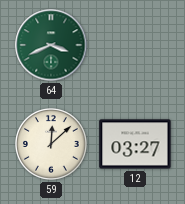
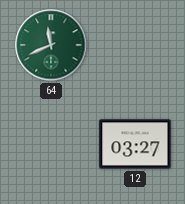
64: 3:41 -> 11:41 (51, 45)
59: 12:08 -> none (52, 145)
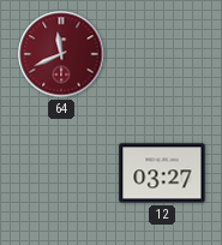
64 dial: green -> burgundy (61, 54)
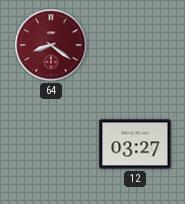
64: 11:41 -> 8:21 (51, 45)
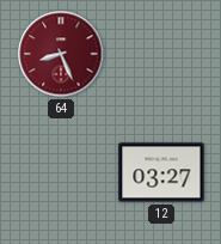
64: 8:21 -> 8:26 (61, 54)
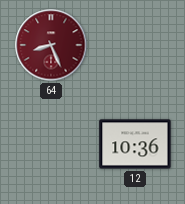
12: 03:27 -> 10:36 (135, 144)
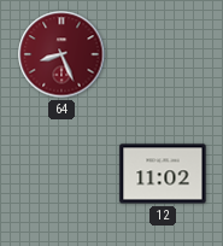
12: 10:36 -> 11:02 (163, 174)
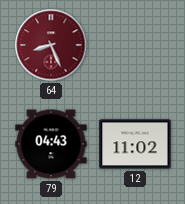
79: none -> 04:43 (51, 144)
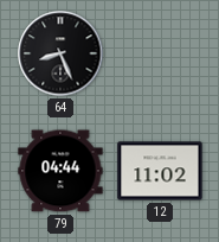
64 dial: burgundy -> black (60, 53)
79: 04:43 -> 04:44 (60, 171)
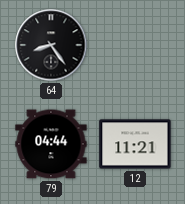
64: 8:26 -> 8:24 (51, 45)
12: 11:02 -> 11:21 (135, 144)
